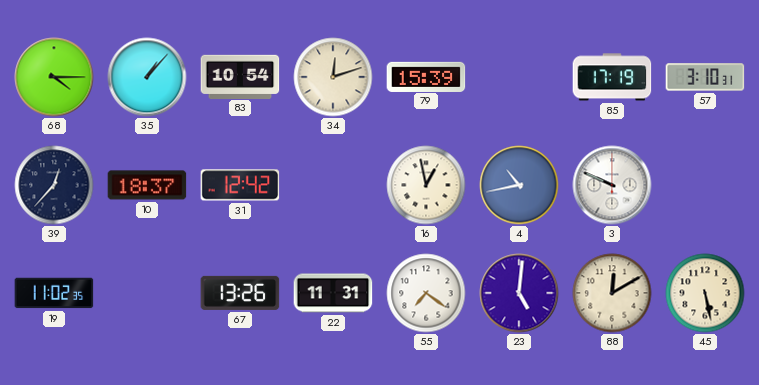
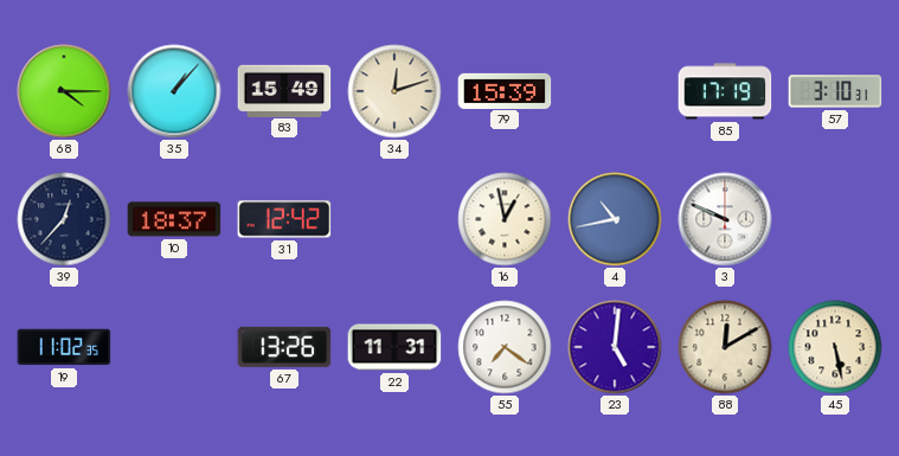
83: 10:54 -> 15:49 (284, 90)
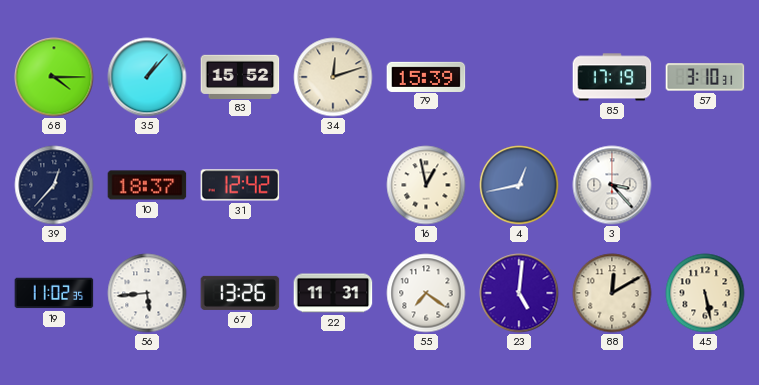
83: 15:49 -> 15:52 (240, 76)
4: 10:43 -> 12:43 (519, 185)
3: 9:49 -> 3:23 (612, 185)
56: none -> 5:44 (147, 293)
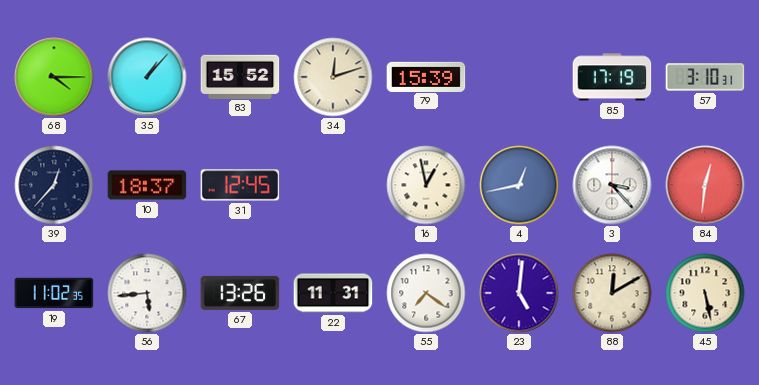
31: 12:42 -> 12:45 (240, 185)
84: none -> 12:31 (705, 185)
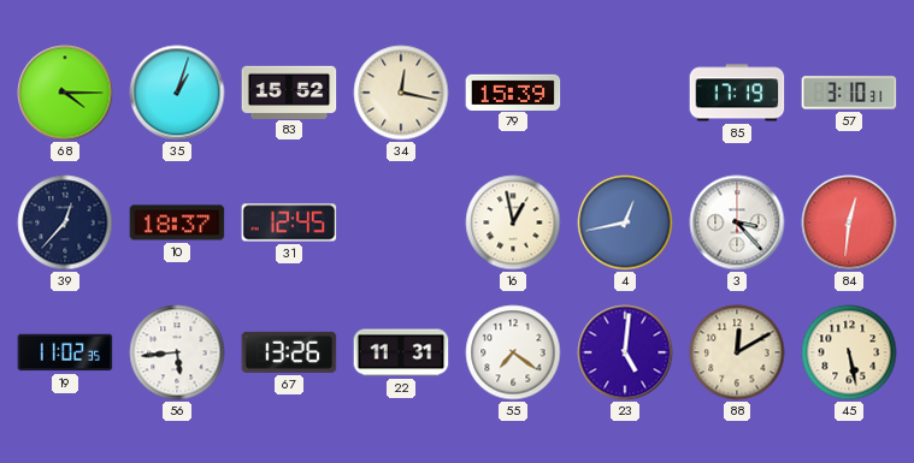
35: 1:07 -> 1:03 (177, 93)
34: 12:12 -> 12:17 (401, 93)
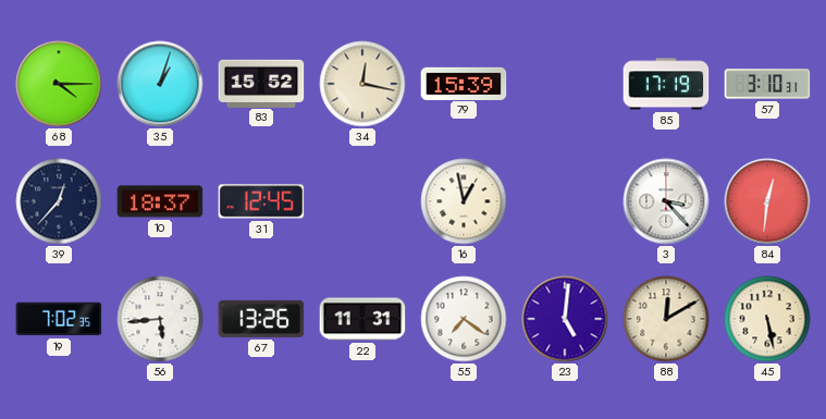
4: 12:43 -> none (625, 222)
19: 11:02 -> 7:02 (59, 319)
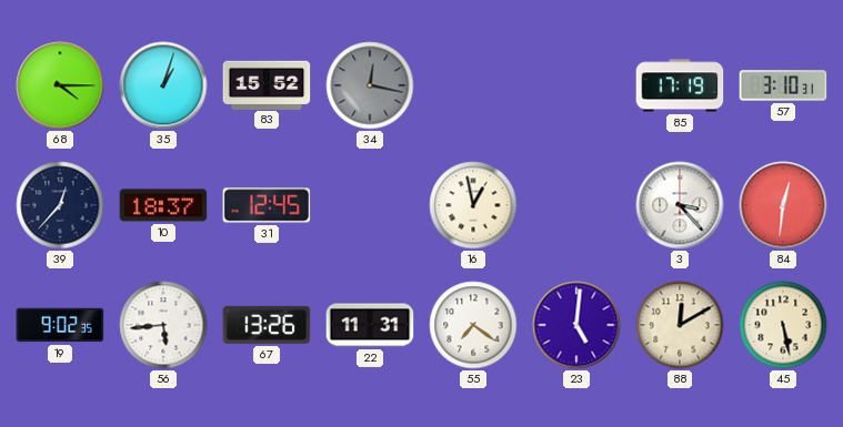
34 dial: cream -> grey (370, 85)
79: 15:39 -> none (464, 83)
19: 7:02 -> 9:02 (60, 325)
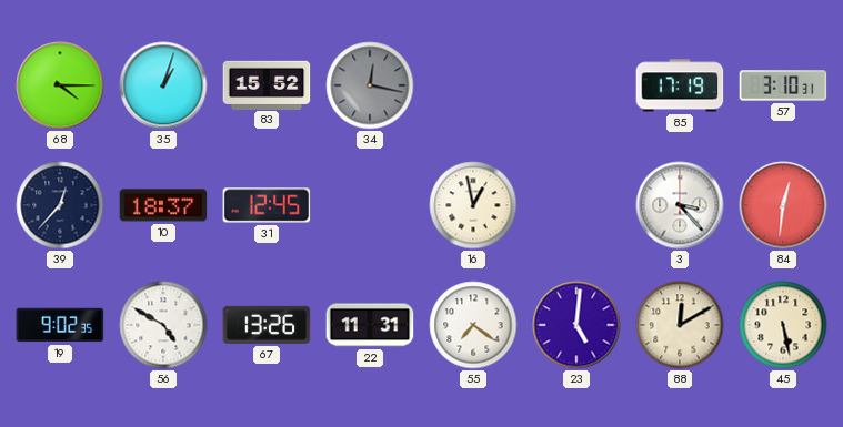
56: 5:44 -> 4:50 (163, 325)
